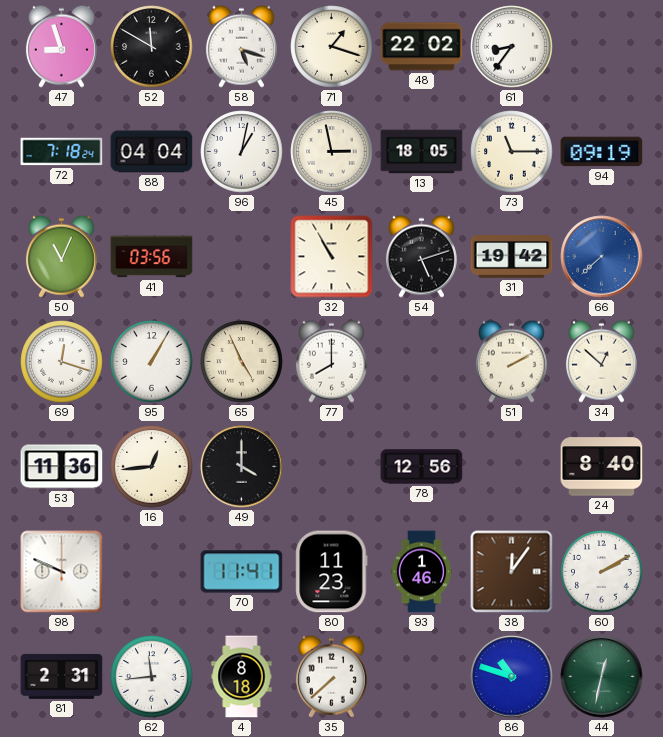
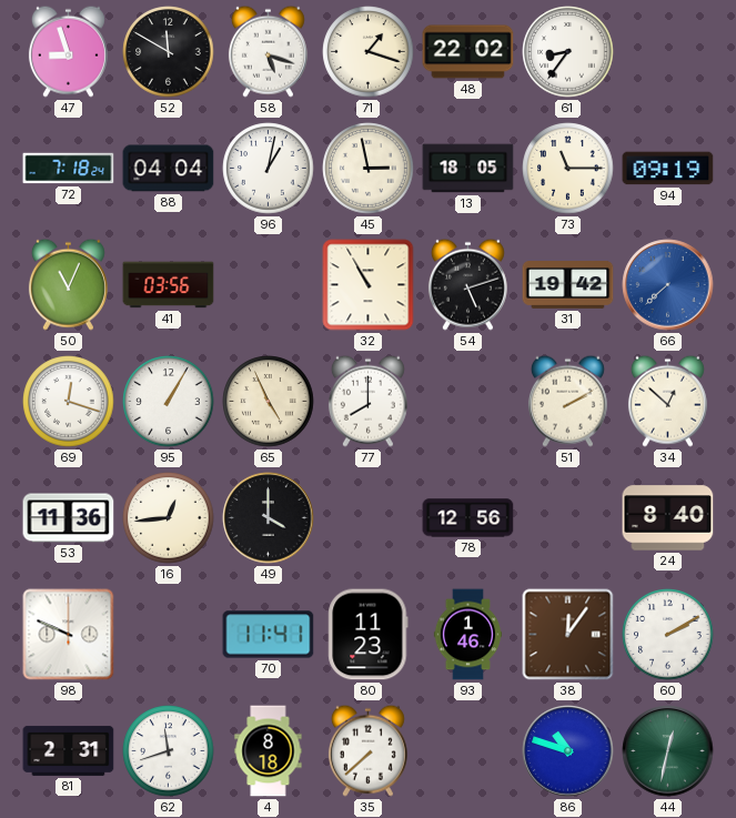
62: 11:44 -> 11:42 (169, 751)
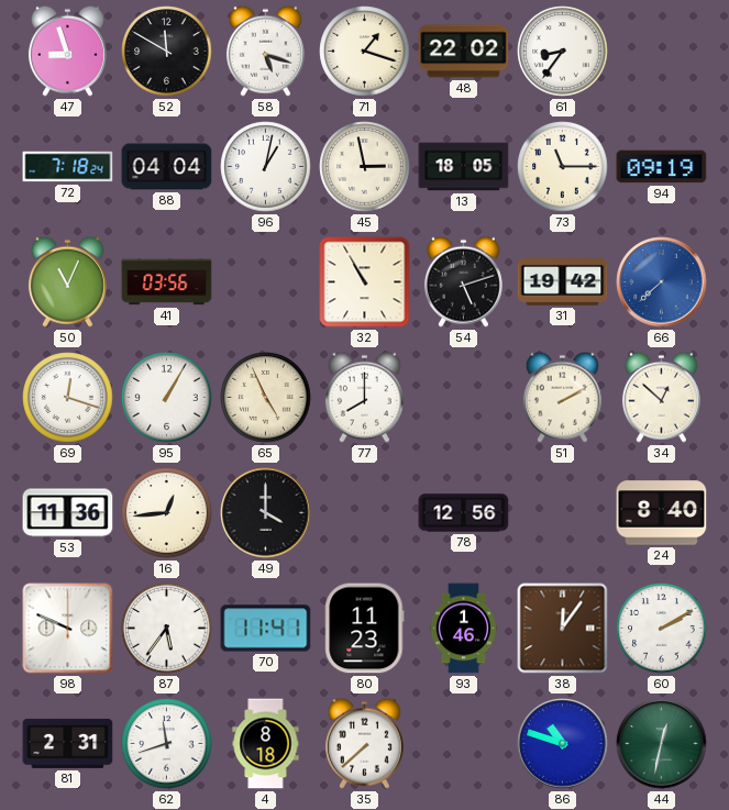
87: none -> 5:36 (167, 629)
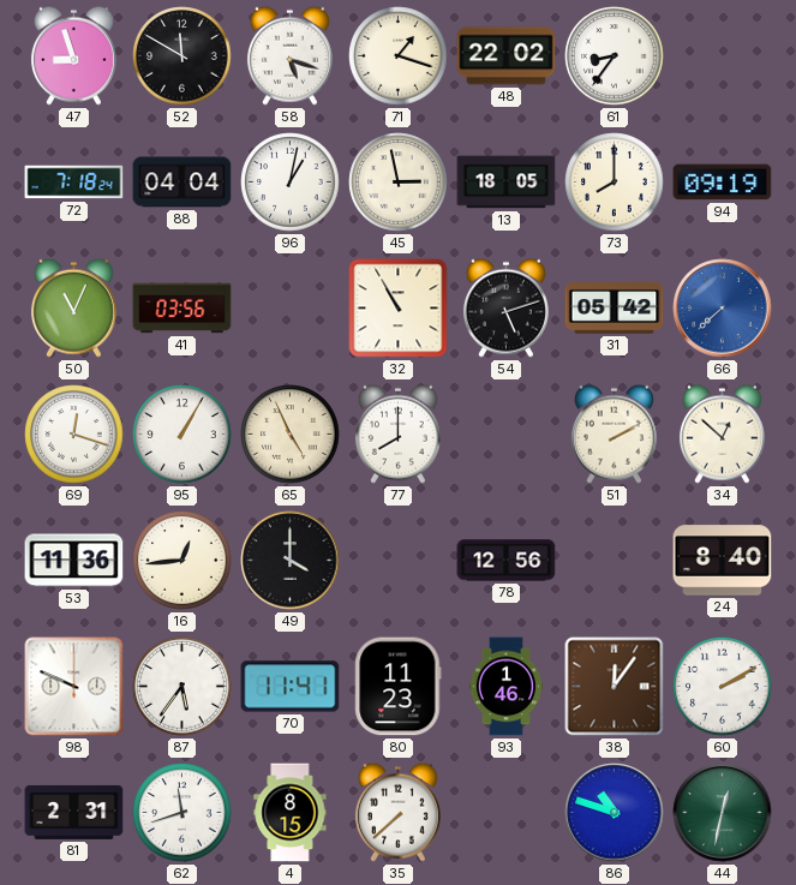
73: 11:15 -> 8:00 (615, 183)
31: 19:42 -> 05:42 (615, 309)
4: 8:18 -> 8:15 (291, 813)
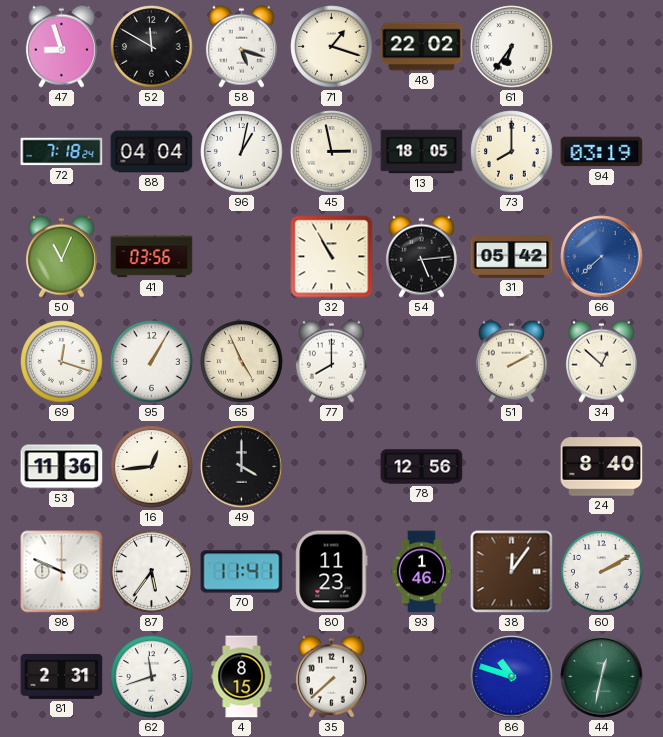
61: 8:36 -> 6:36 (512, 47)
94: 09:19 -> 03:19 (602, 152)
54: 5:12 -> 5:14 (421, 256)
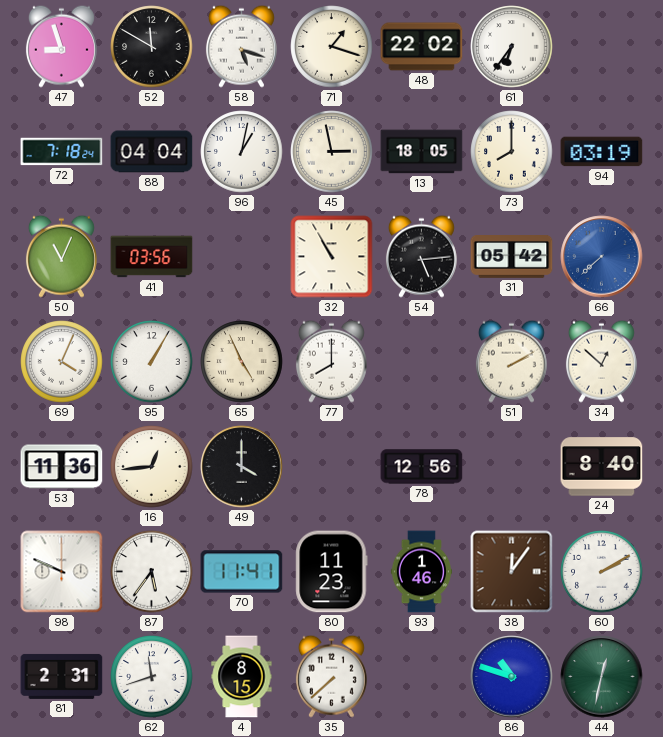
69: 12:18 -> 4:04 (62, 362)
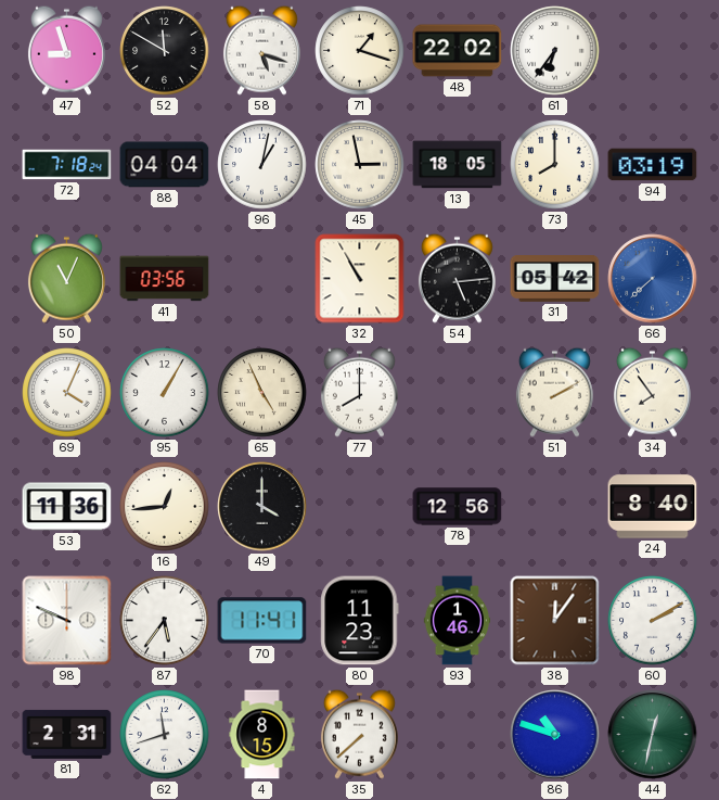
34: 12:52 -> 7:54 (652, 392)
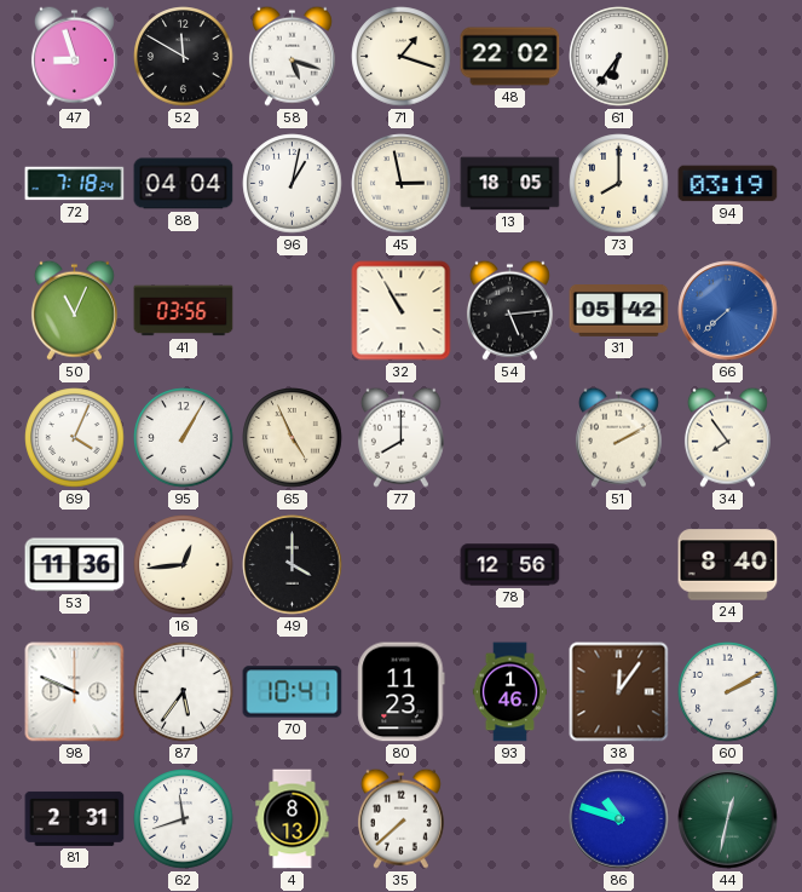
70: 11:41 -> 10:41 (293, 692)
4: 8:15 -> 8:13 (293, 819)
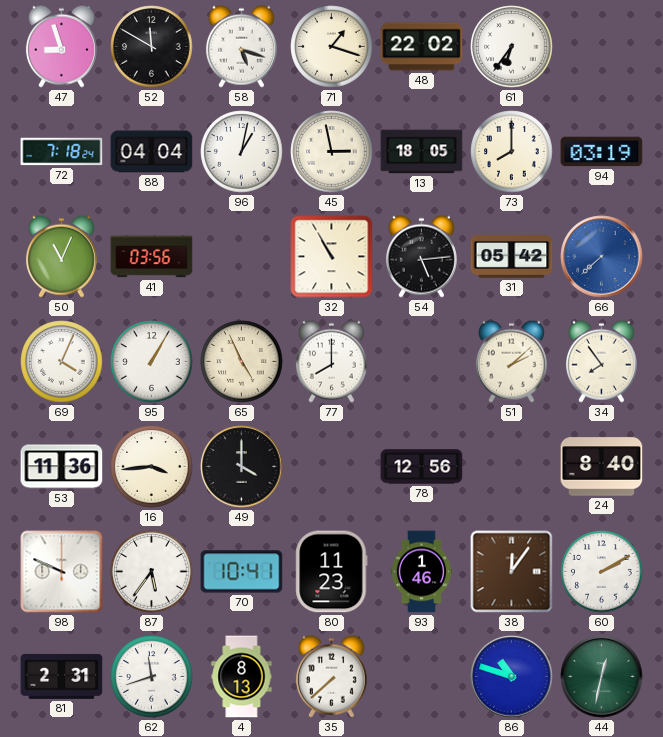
51: 2:10 -> 2:08 (511, 361)
16: 12:44 -> 3:44 (152, 467)
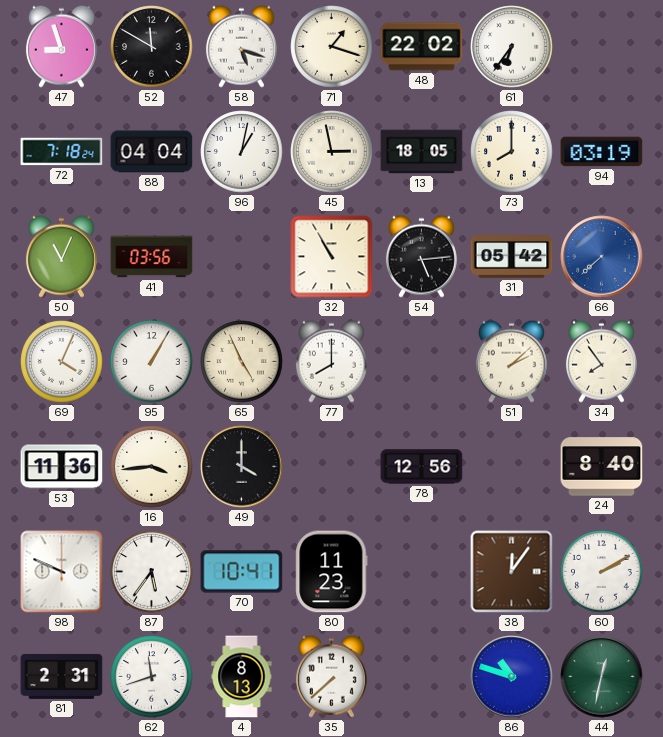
93: 1:46 -> none (421, 572)
